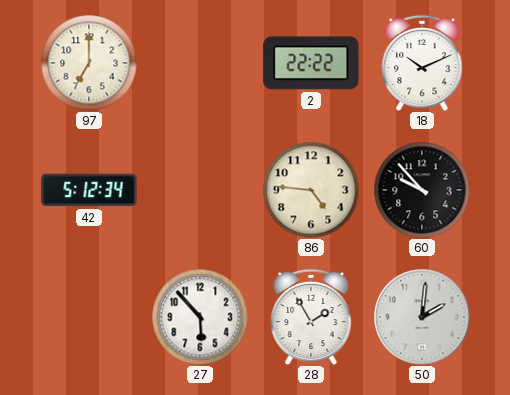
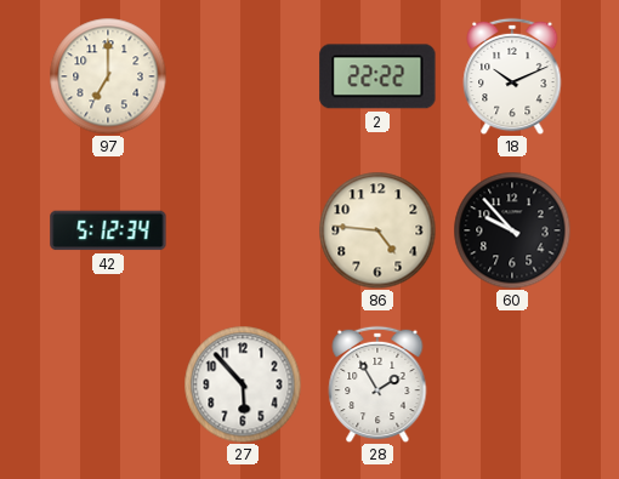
50: 2:01 -> none (422, 317)
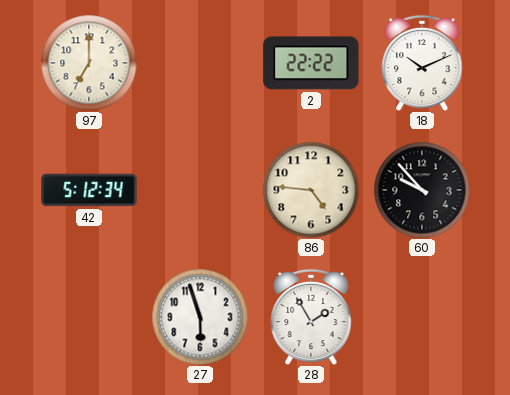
27: 5:53 -> 5:57 (200, 317)
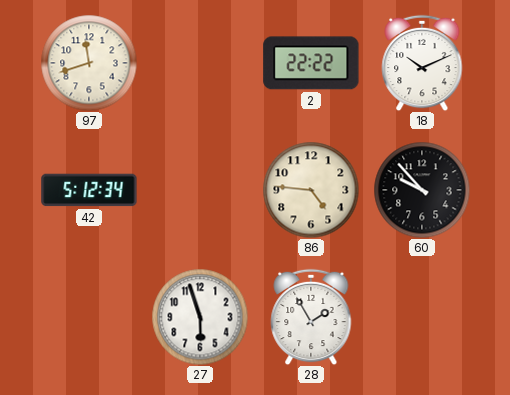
97: 7:00 -> 11:42 (89, 63)
